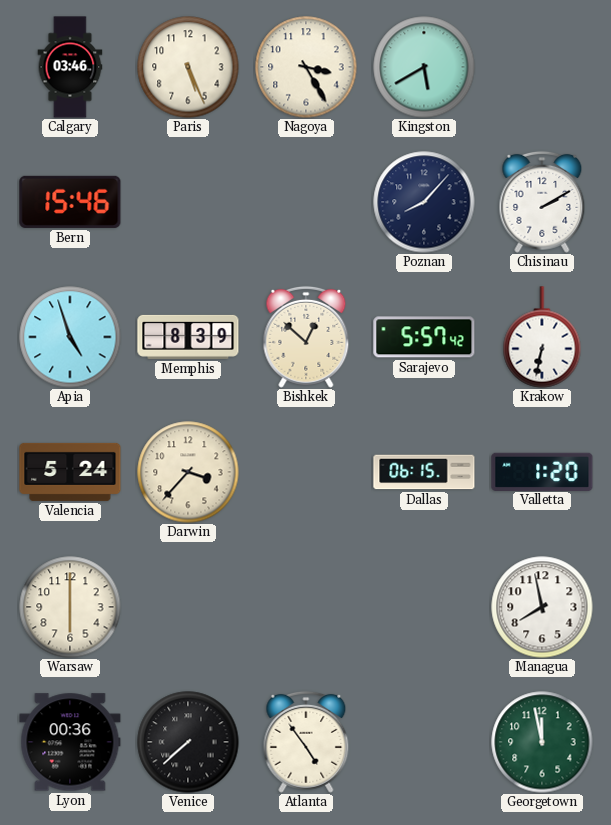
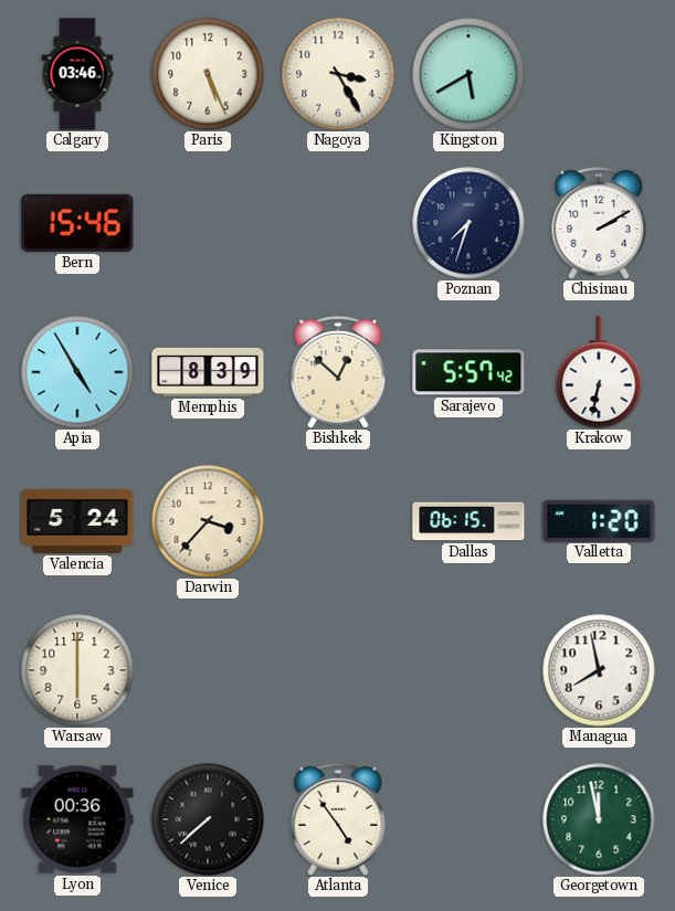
Poznan: 8:07 -> 7:33 (468, 223)
Apia: 4:57 -> 4:55 (77, 372)
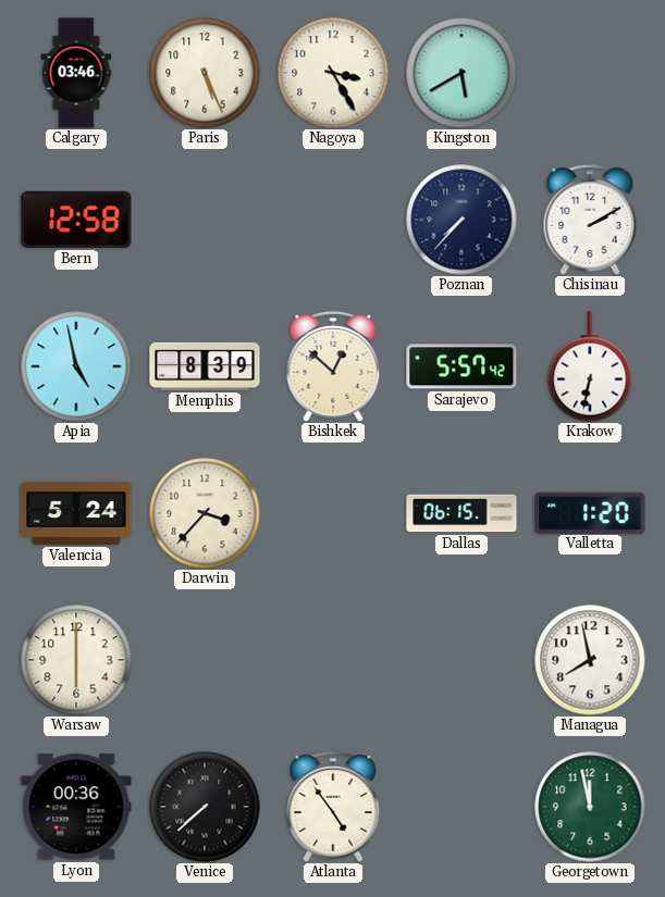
Bern: 15:46 -> 12:58 (76, 220)
Poznan: 7:33 -> 7:37 (461, 220)
Apia: 4:55 -> 4:58 (76, 366)
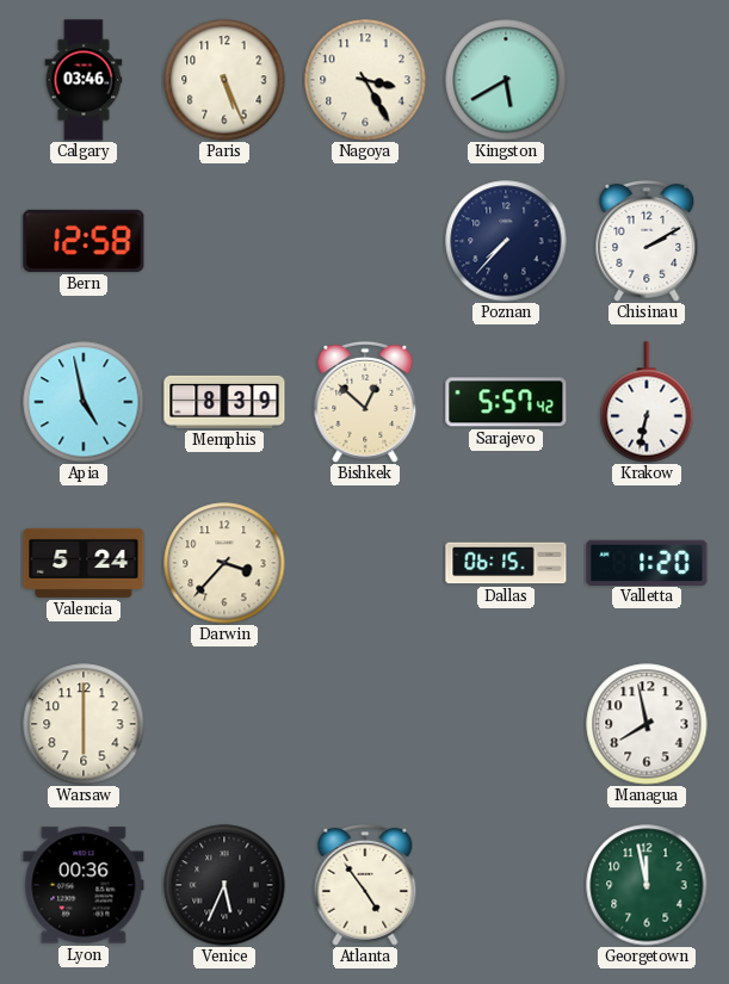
Venice: 7:38 -> 5:34 (224, 885)
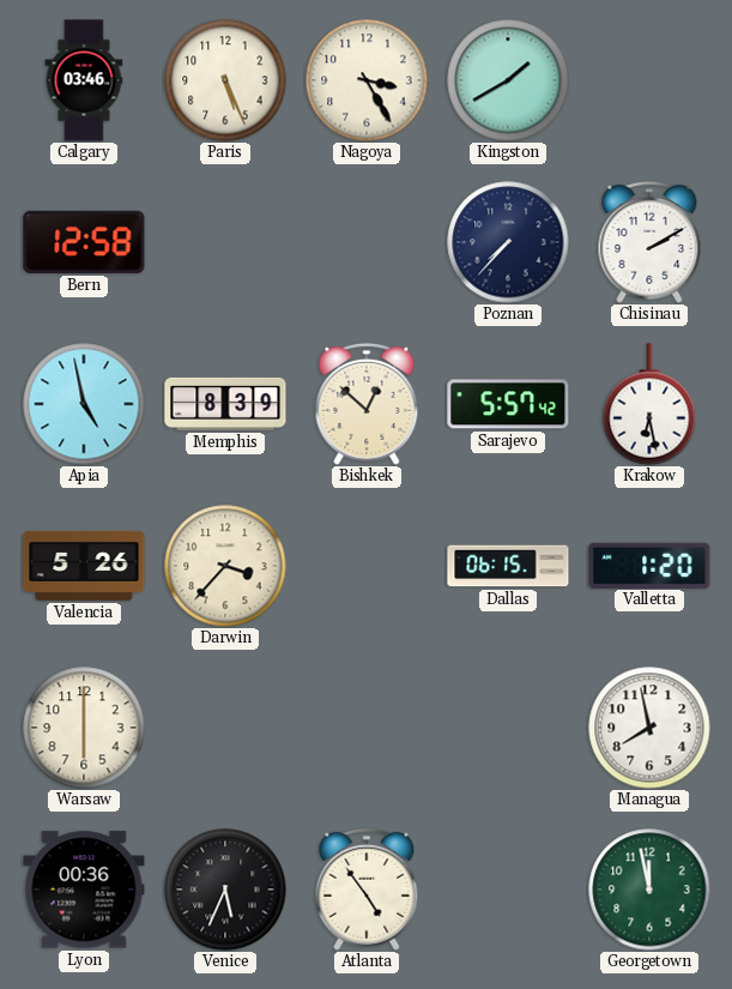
Kingston: 5:40 -> 1:40 (508, 80)
Krakow: 6:32 -> 6:28 (649, 404)
Valencia: 5:24 -> 5:26 (84, 566)
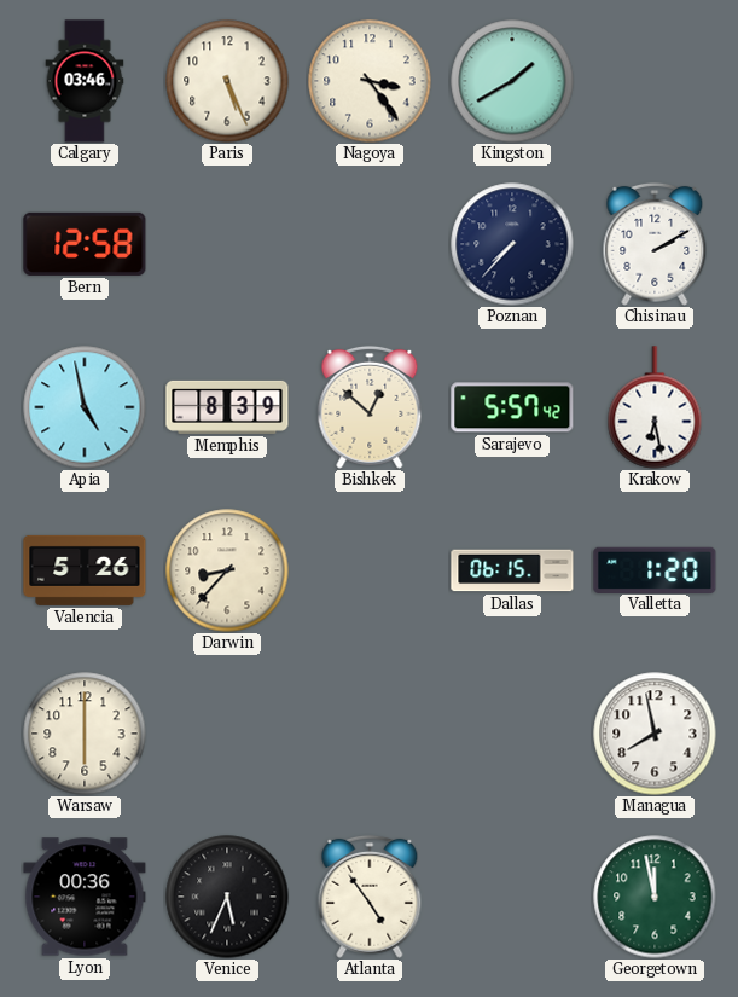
Nagoya: 3:25 -> 3:24 (370, 81)
Darwin: 3:37 -> 8:37 (227, 570)
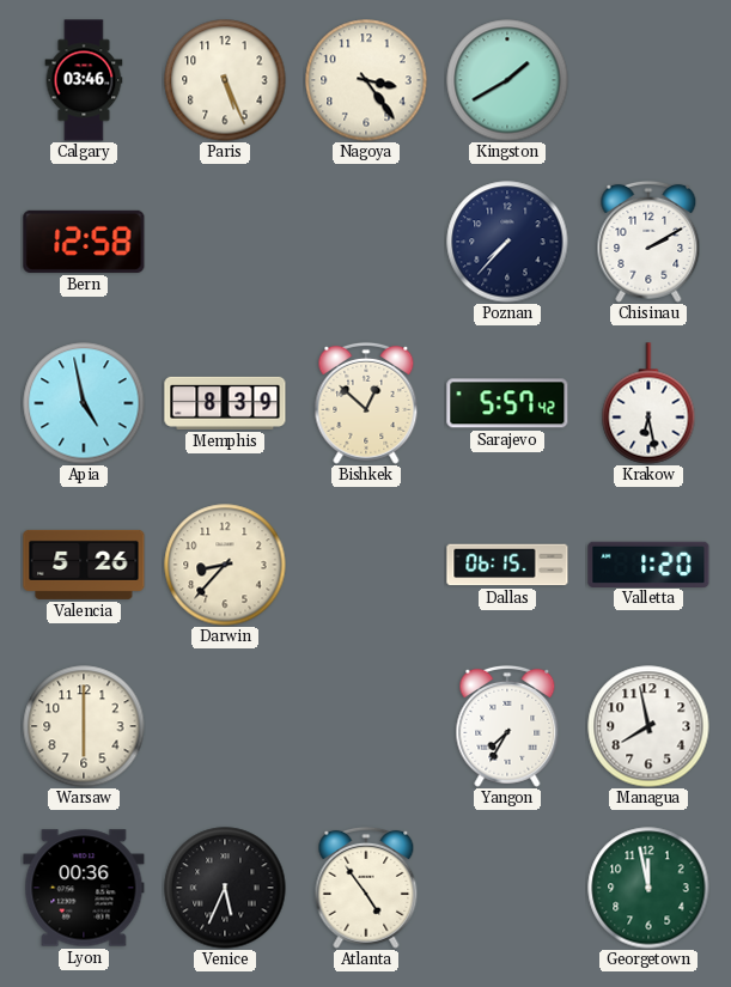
Yangon: none -> 7:35 (507, 726)
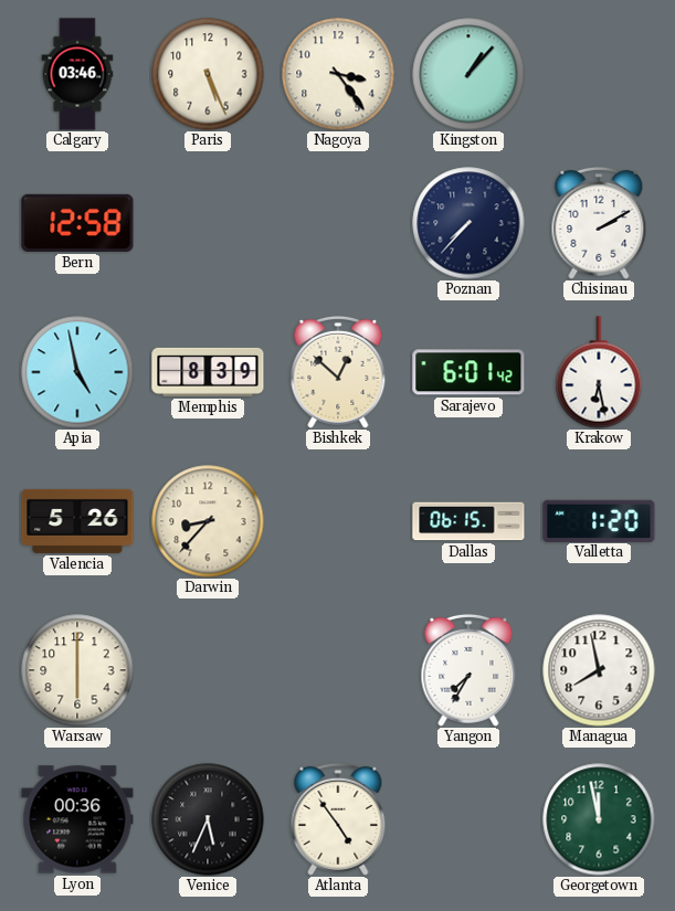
Kingston: 1:40 -> 1:07 (468, 74)
Sarajevo: 5:57 -> 6:01 (468, 372)
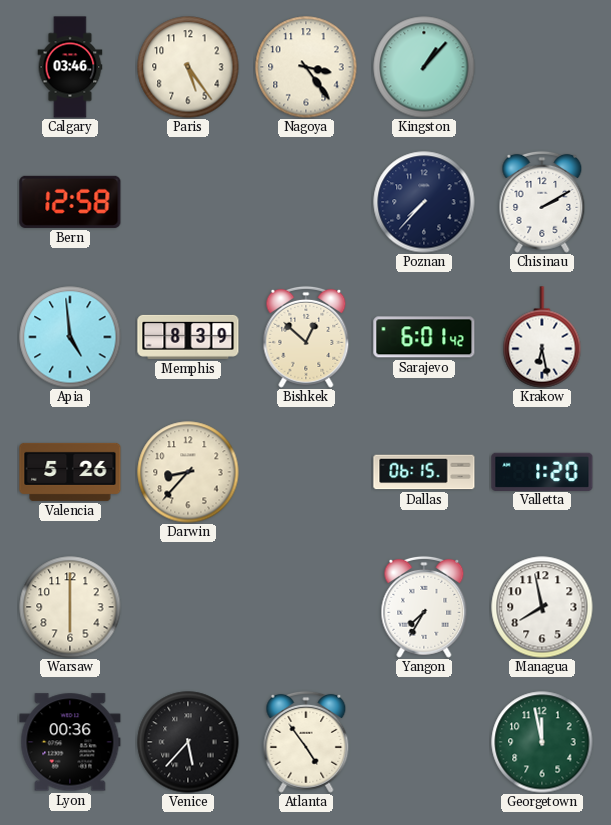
Paris: 5:26 -> 5:24 (188, 67)
Apia: 4:58 -> 4:59 (70, 337)
Venice: 5:34 -> 5:37 (188, 742)
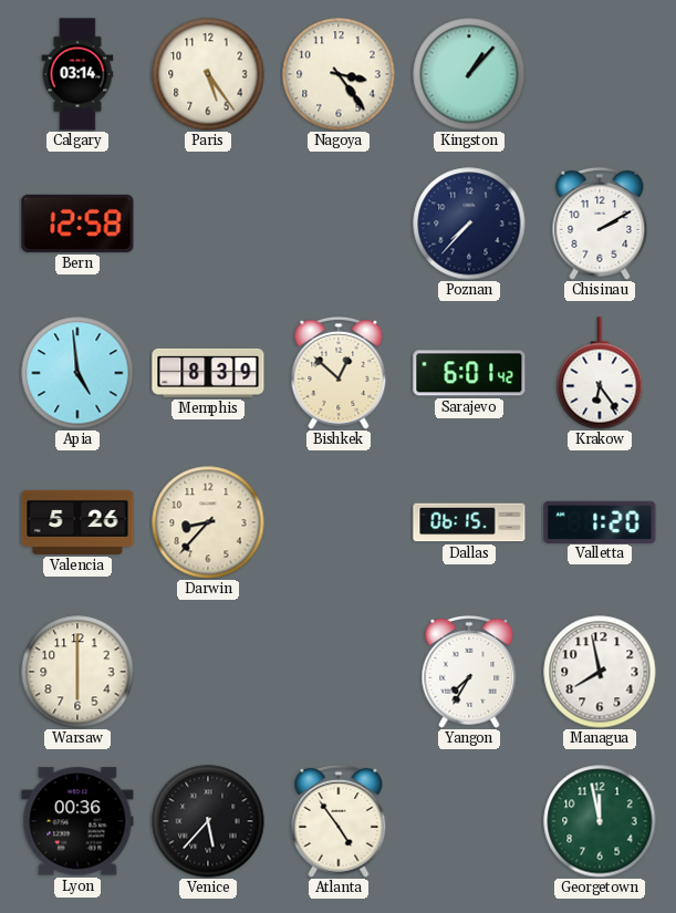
Calgary: 03:46 -> 03:14 (77, 74)
Krakow: 6:28 -> 6:24 (600, 373)
